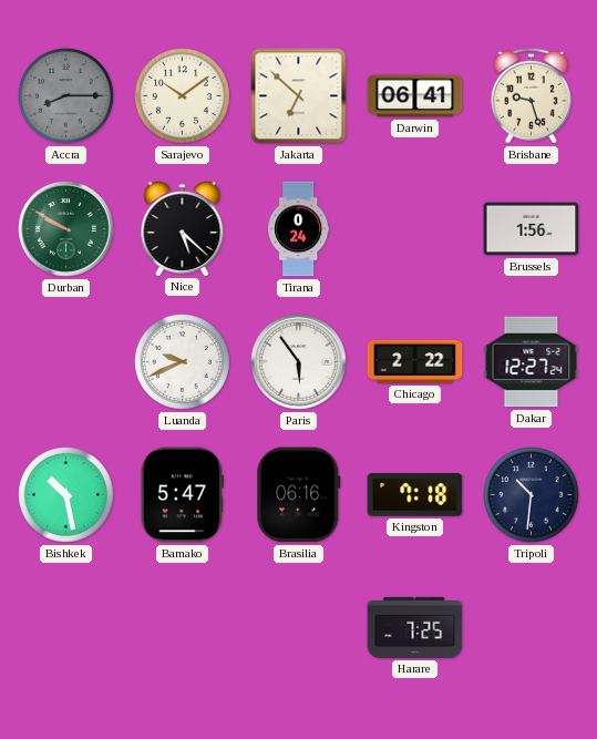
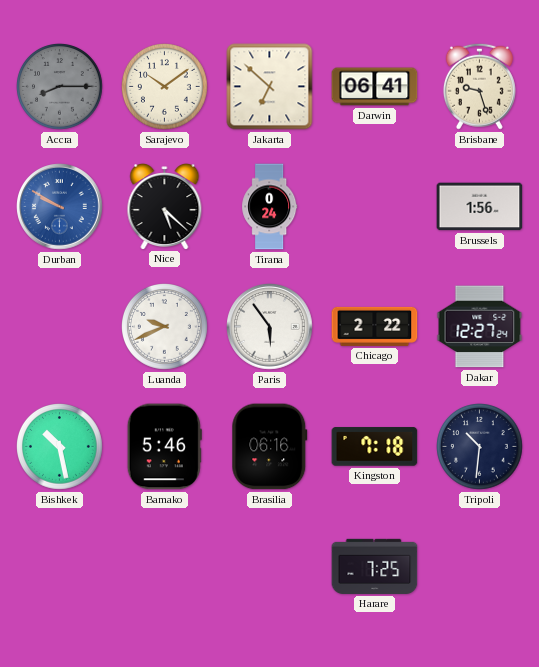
Durban dial: green -> blue (60, 207)
Bamako: 5:47 -> 5:46 (164, 447)
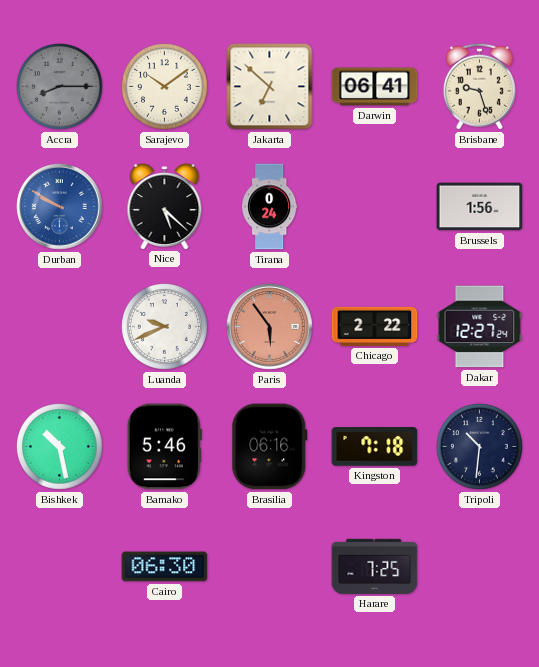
Paris dial: white -> salmon (270, 327)
Cairo: none -> 06:30 (165, 567)
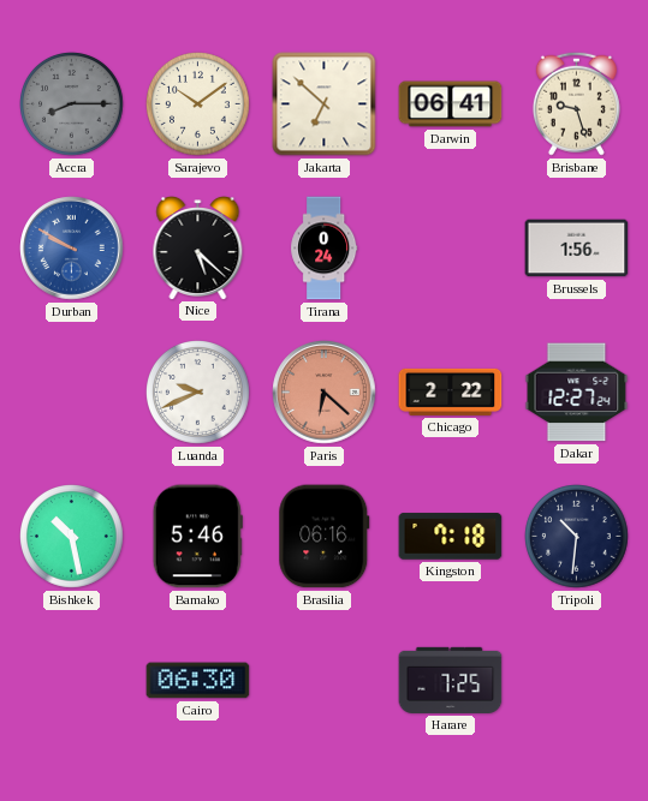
Paris: 5:54 -> 6:22 (325, 393)
